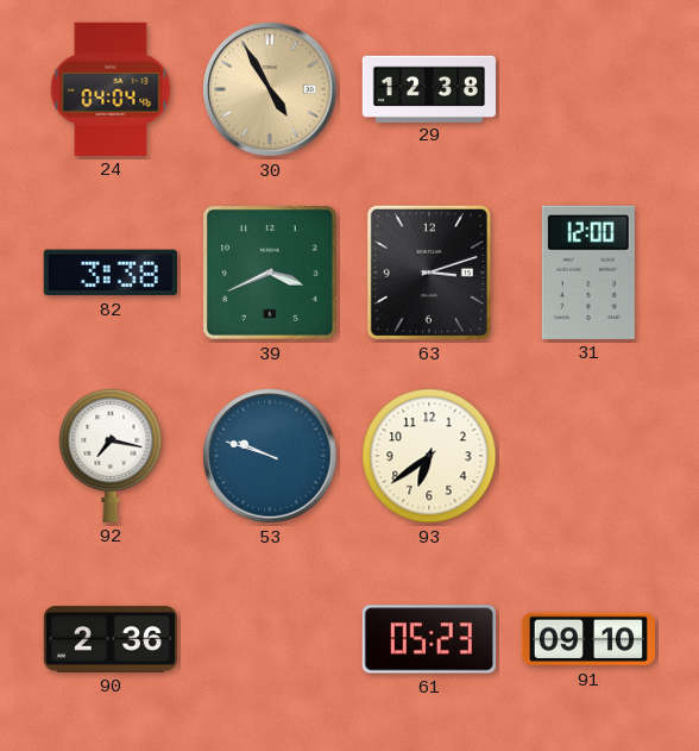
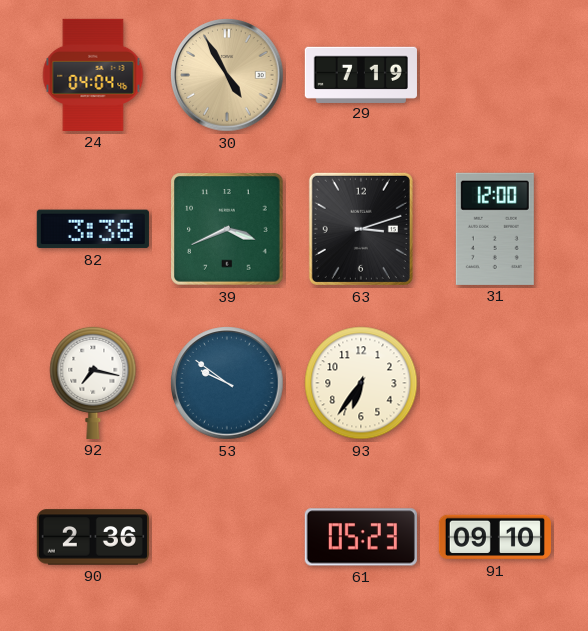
29: 12:38 -> 7:19 (361, 74)
53: 9:48 -> 9:51 (227, 383)
93: 6:39 -> 6:36 (361, 383)
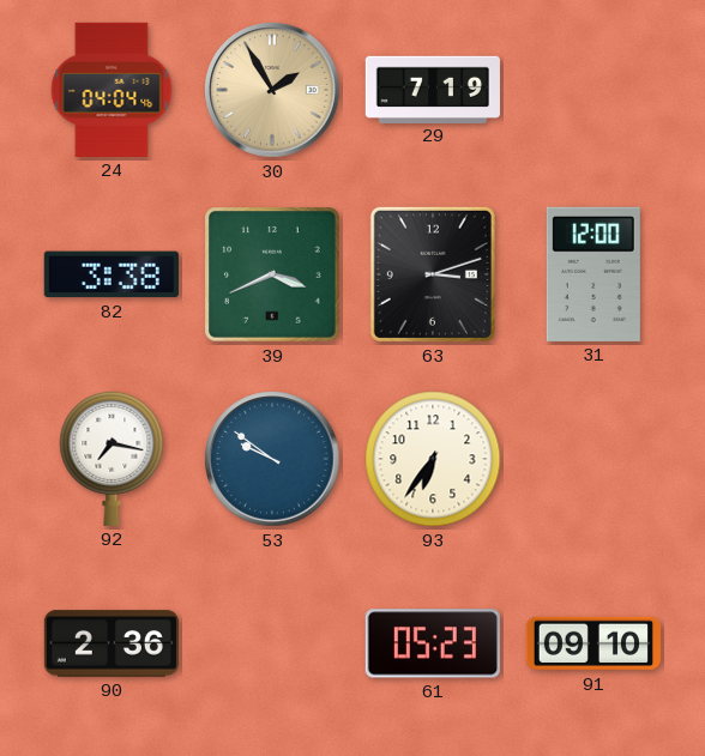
30: 4:55 -> 1:55 (272, 90)
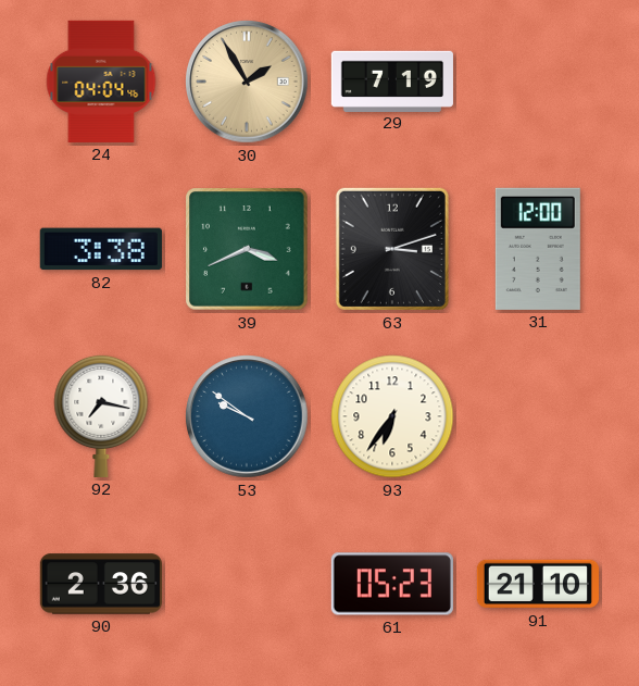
91: 09:10 -> 21:10 (538, 584)
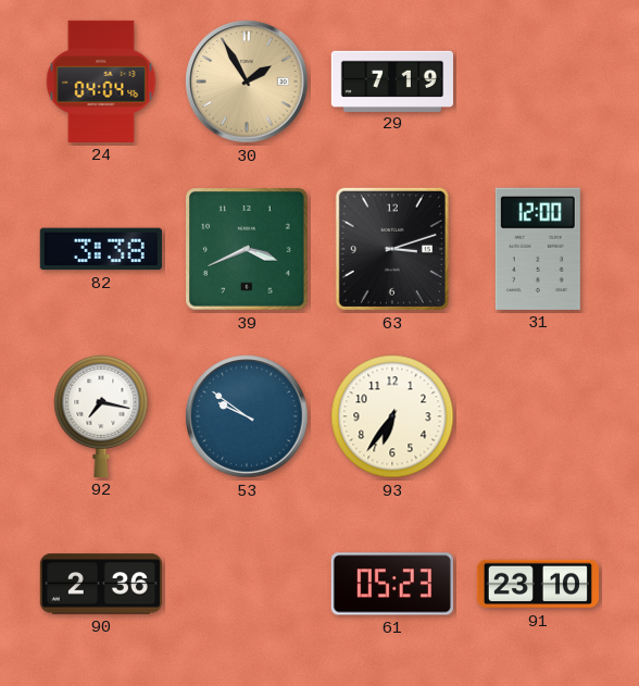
91: 21:10 -> 23:10 (538, 584)
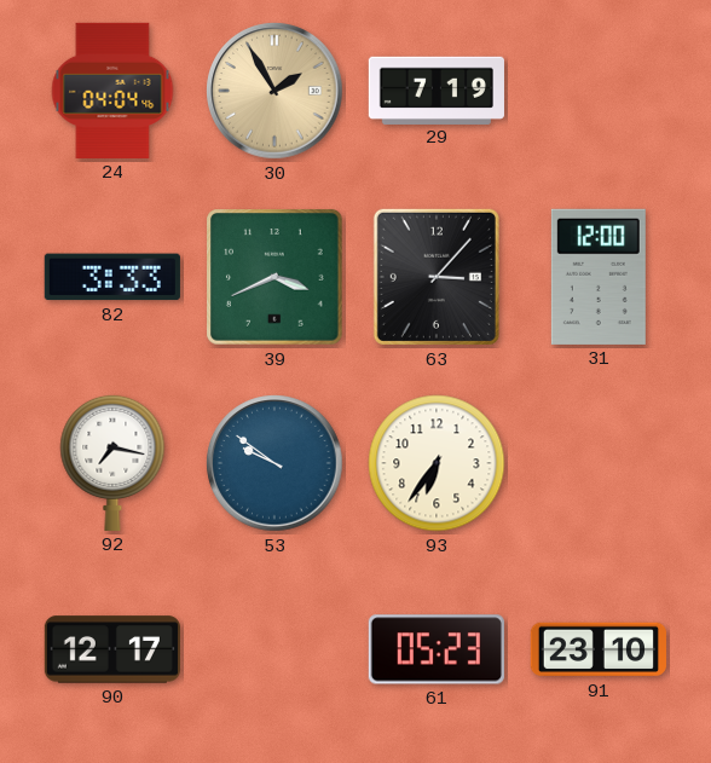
82: 3:38 -> 3:33 (112, 277)
63: 3:12 -> 3:07 (437, 277)
90: 2:36 -> 12:17 (112, 649)
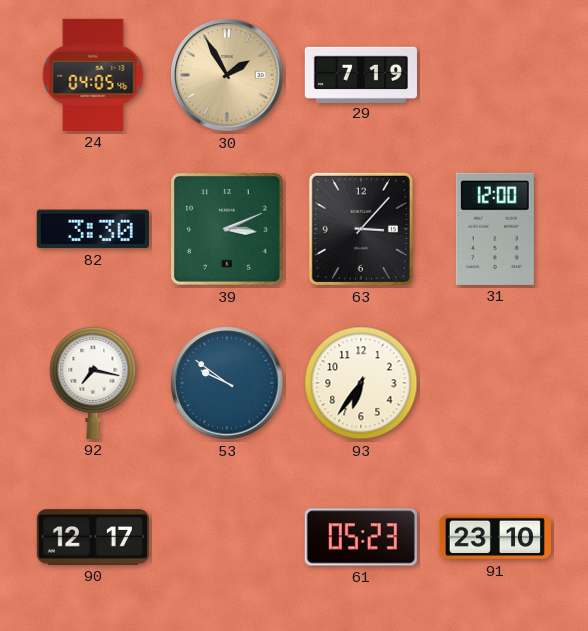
24: 04:04 -> 04:05 (93, 75)
82: 3:33 -> 3:30 (93, 229)
39: 3:41 -> 3:11 (227, 229)
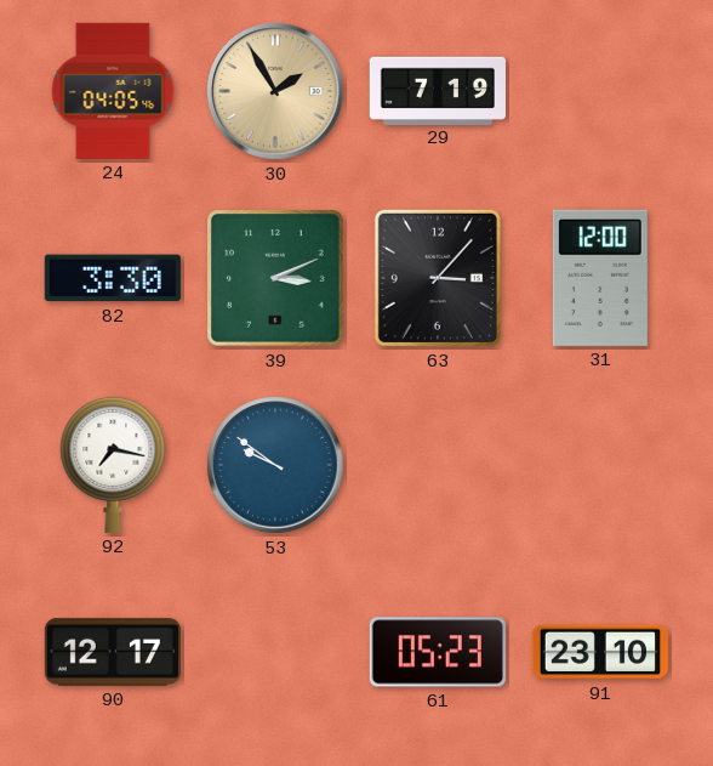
93: 6:36 -> none (361, 383)
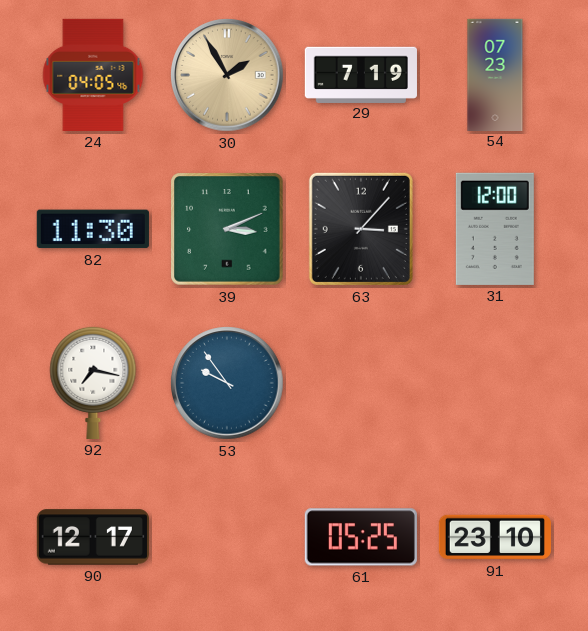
54: none -> 07:23 (495, 74)
82: 3:30 -> 11:30 (93, 229)
53: 9:51 -> 9:54 (227, 383)
61: 05:23 -> 05:25 (361, 537)
